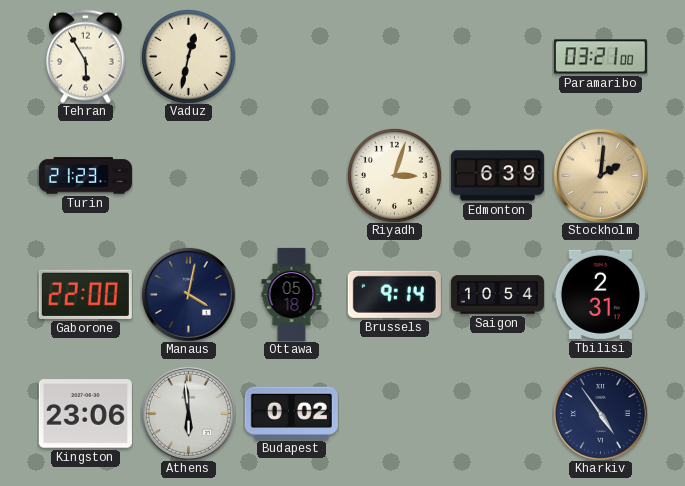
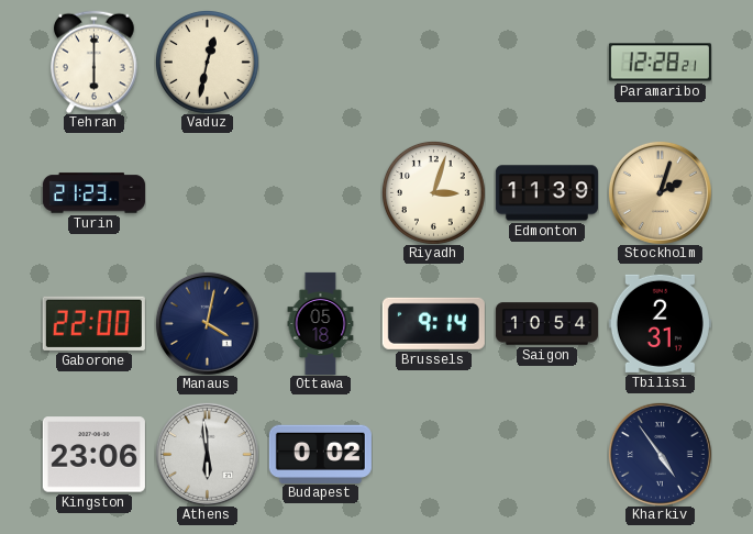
Tehran: 5:55 -> 6:00 (95, 62)
Paramaribo: 03:21 -> 12:28 (660, 63)
Edmonton: 6:39 -> 11:39 (546, 193)
Stockholm: 2:01 -> 2:03 (660, 192)
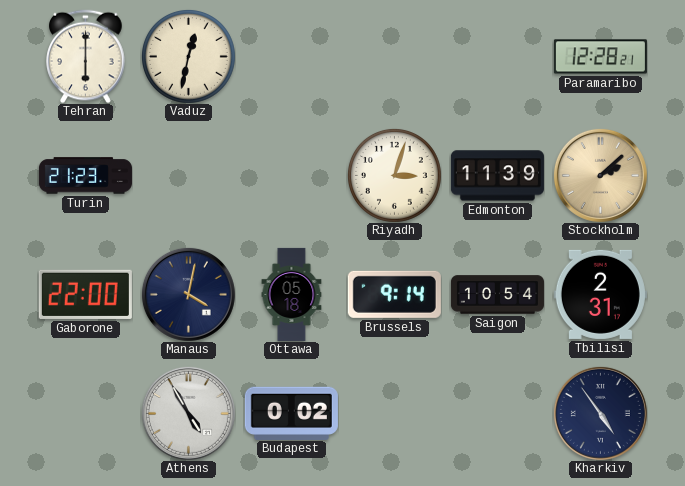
Stockholm: 2:03 -> 2:08 (600, 175)
Kingston: 23:06 -> none (93, 455)
Athens: 5:59 -> 4:55 (188, 413)
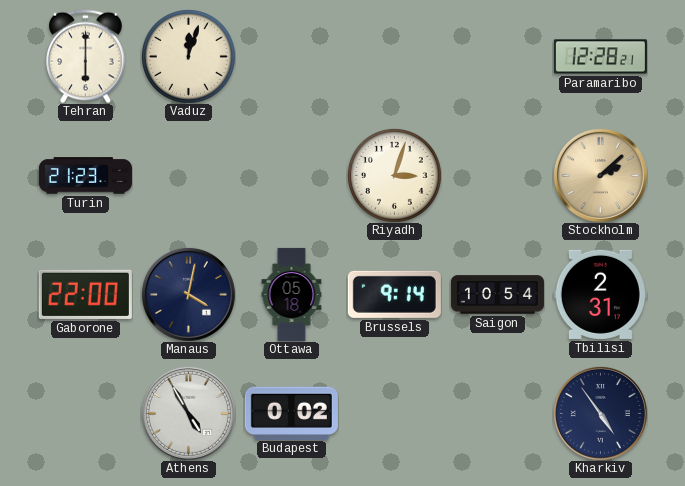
Vaduz: 12:32 -> 12:03 (188, 56)
Edmonton: 11:39 -> none (497, 176)
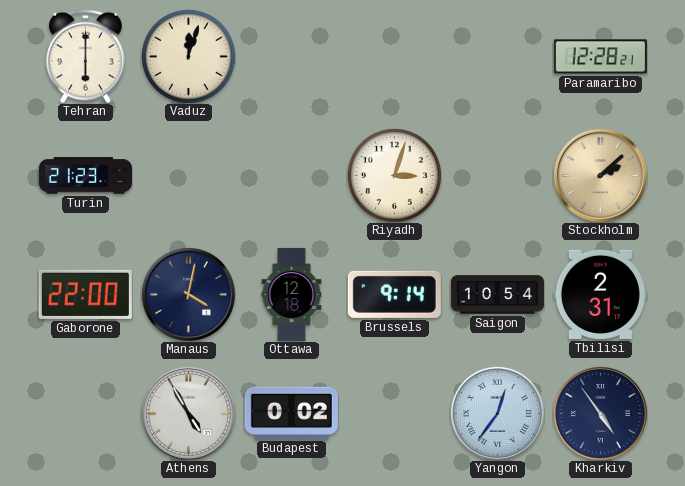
Ottawa: 05:18 -> 12:18 (292, 294)
Yangon: none -> 12:36 (497, 413)
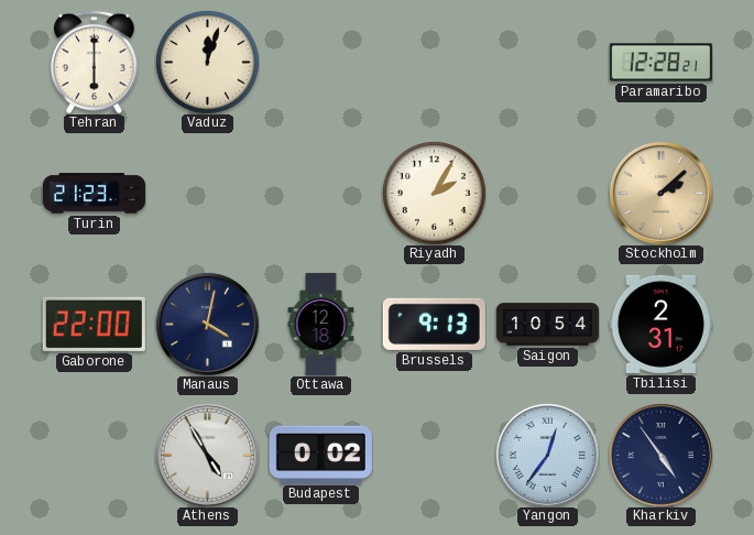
Riyadh: 3:03 -> 2:05 (434, 193)
Brussels: 9:14 -> 9:13 (434, 324)
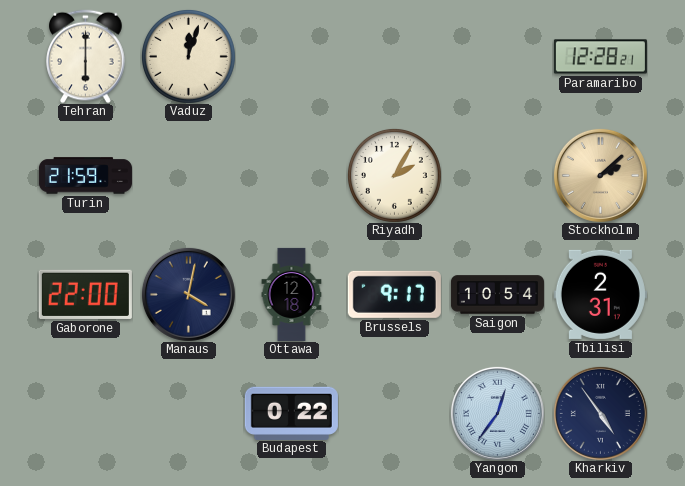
Turin: 21:23 -> 21:59 (85, 176)
Brussels: 9:13 -> 9:17 (394, 294)
Athens: 4:55 -> none (207, 455)
Budapest: 0:02 -> 0:22 (291, 413)
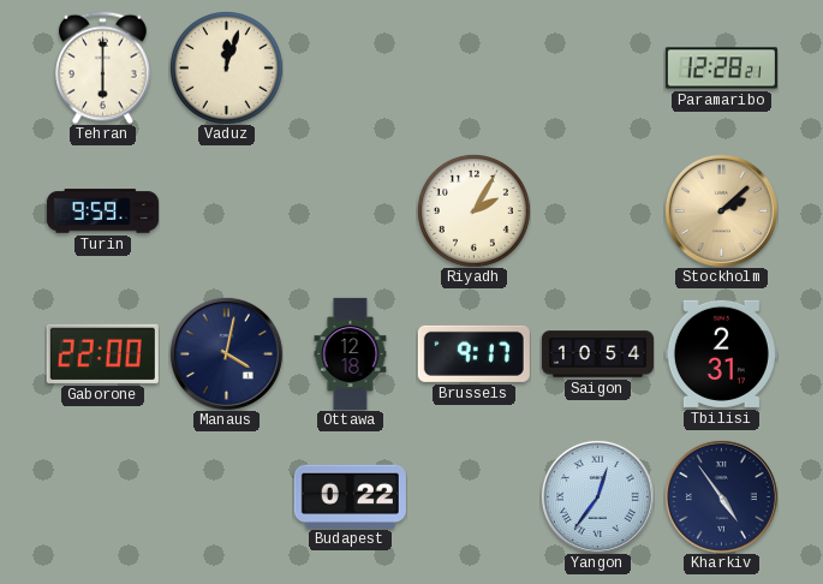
Turin: 21:59 -> 9:59 (102, 211)
